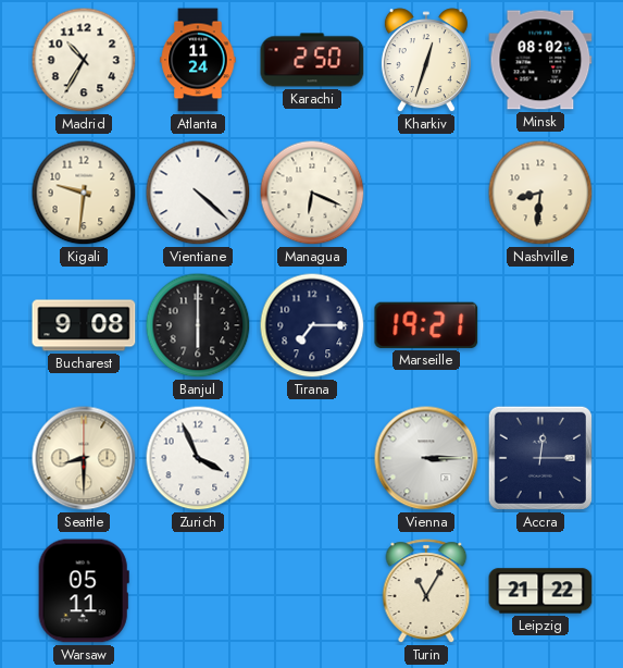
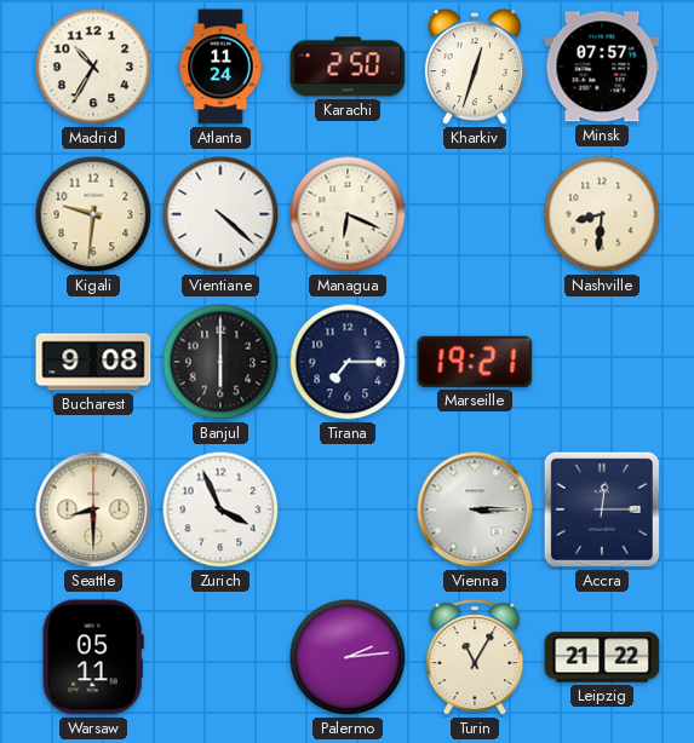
Minsk: 08:02 -> 07:57 (602, 67)
Palermo: none -> 2:14 (348, 657)
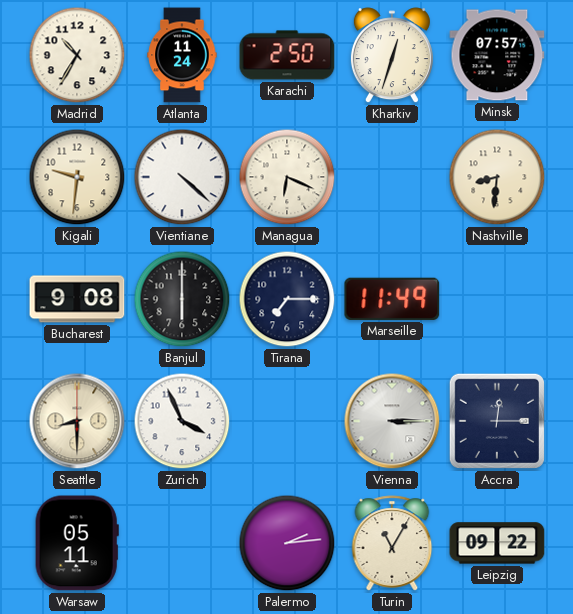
Marseille: 19:21 -> 11:49 (392, 299)
Leipzig: 21:22 -> 09:22 (497, 543)
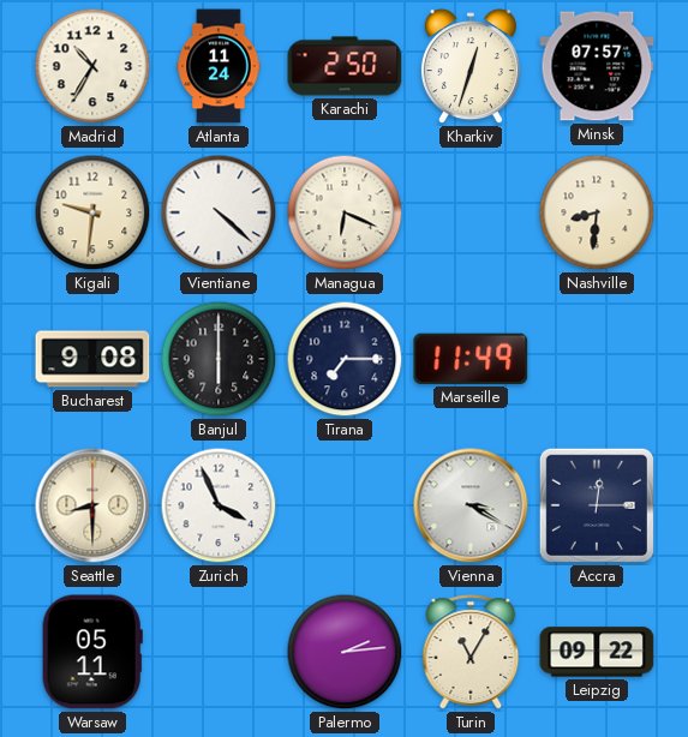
Vienna: 3:15 -> 3:20 (471, 505)
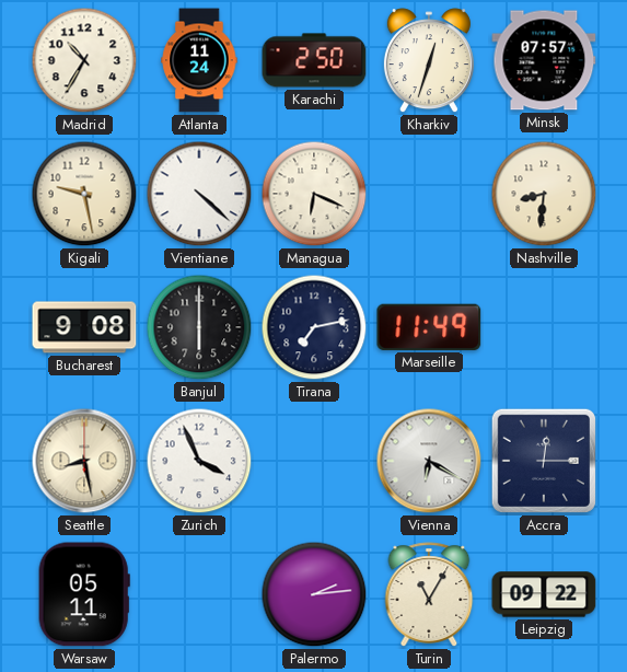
Kigali: 9:31 -> 9:28 (84, 194)
Tirana: 7:15 -> 7:13 (314, 327)
Seattle: 8:30 -> 8:28 (84, 461)
Vienna: 3:20 -> 6:20 (429, 461)
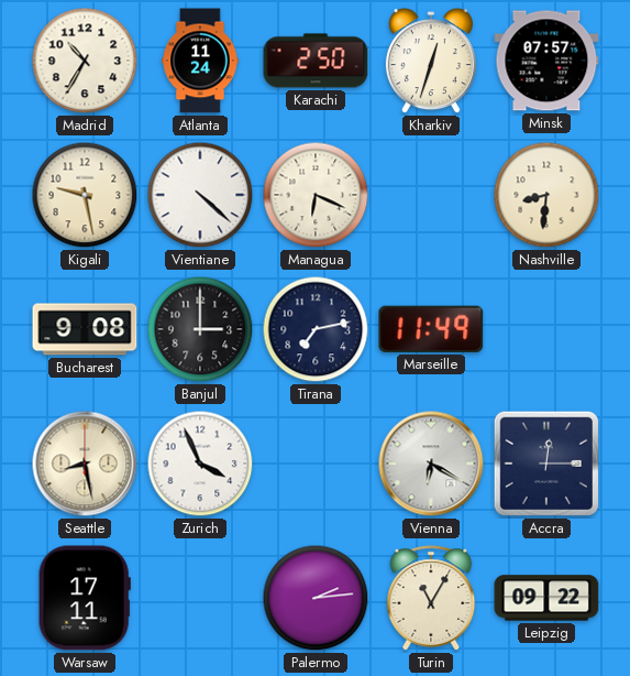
Banjul: 6:00 -> 3:00 (200, 329)
Warsaw: 05:11 -> 17:11 (85, 598)
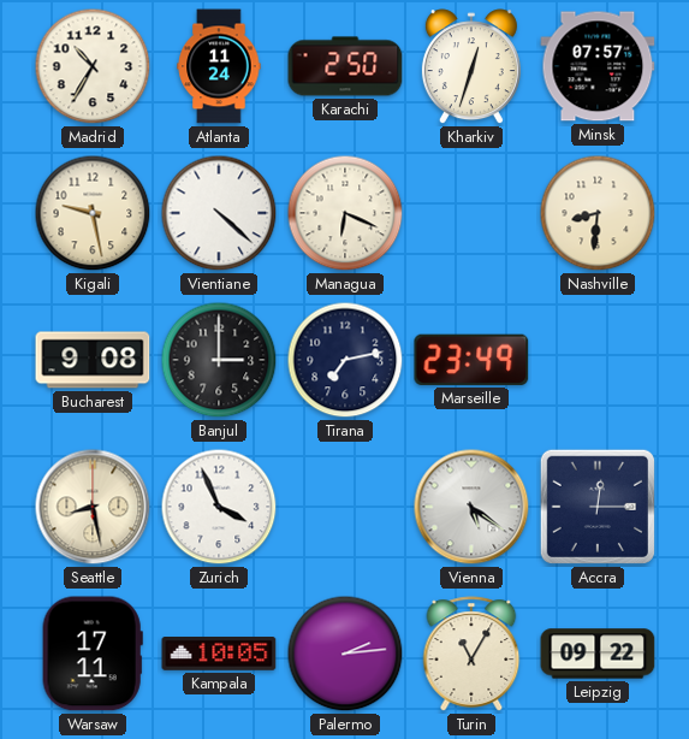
Marseille: 11:49 -> 23:49 (471, 360)
Vienna: 6:20 -> 5:21 (471, 507)
Kampala: none -> 10:05 (219, 655)
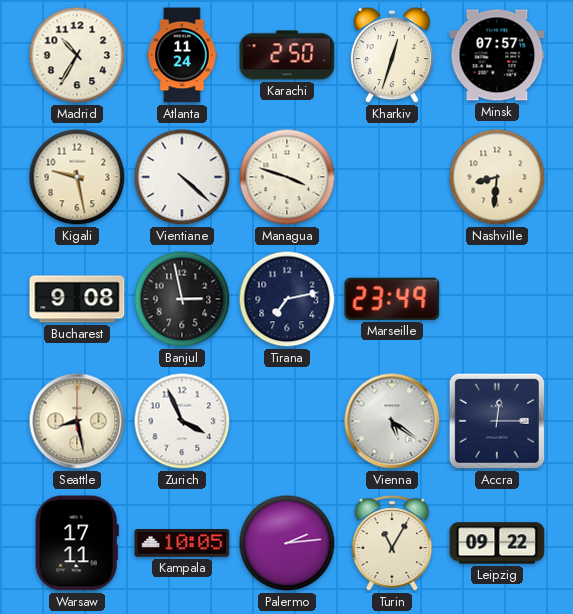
Managua: 6:19 -> 3:48 (287, 177)
Banjul: 3:00 -> 2:58 (182, 299)
